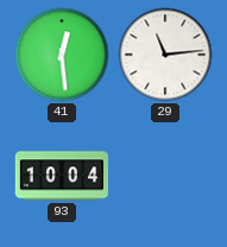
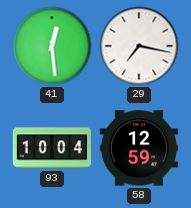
29: 11:14 -> 7:17 (139, 46)
58: none -> 12:59 (138, 148)
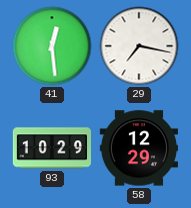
93: 10:04 -> 10:29 (52, 148)
58: 12:59 -> 12:29 (138, 148)
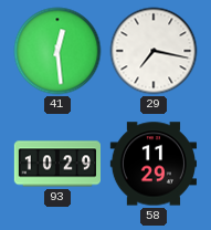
58: 12:29 -> 11:29 (152, 164)
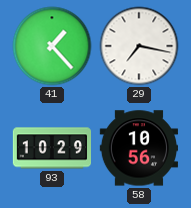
41: 12:29 -> 1:23 (52, 46)
58: 11:29 -> 10:56 (138, 148)
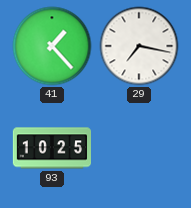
93: 10:29 -> 10:25 (52, 148)
58: 10:56 -> none (138, 148)
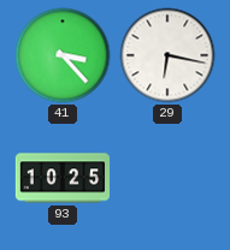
41: 1:23 -> 3:23 (63, 55)
29: 7:17 -> 6:17 (167, 55)
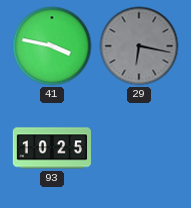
41: 3:23 -> 3:47 (52, 46)
29 dial: white -> grey (139, 46)
